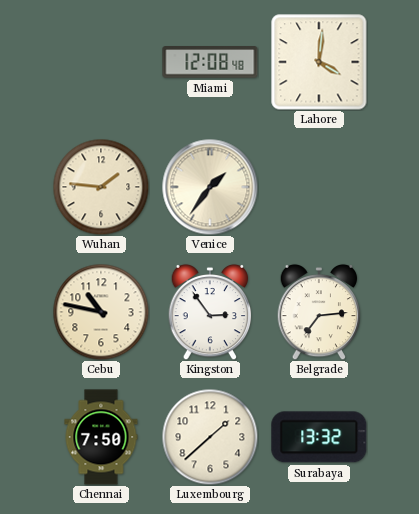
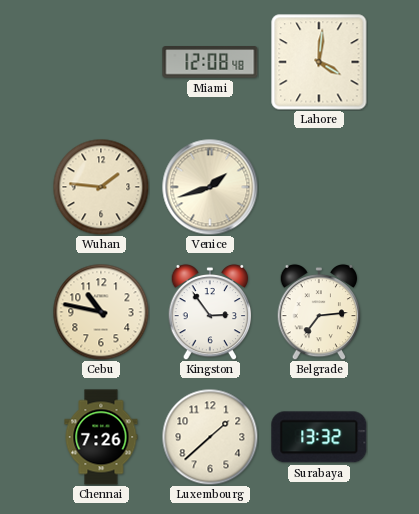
Venice: 1:36 -> 1:42 (210, 187)
Chennai: 7:50 -> 7:26 (101, 437)
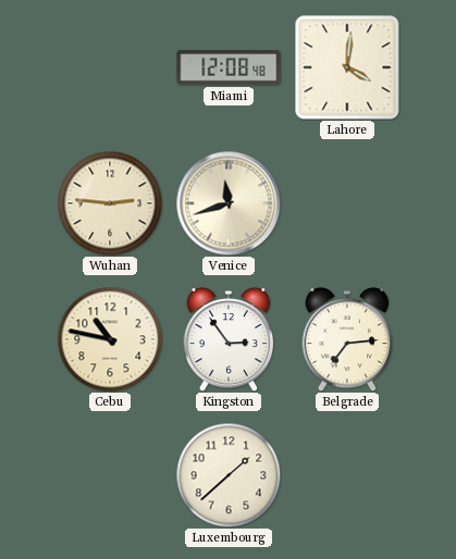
Wuhan: 1:46 -> 2:46 (110, 203)
Venice: 1:42 -> 11:42 (229, 203)
Chennai: 7:26 -> none (101, 437)
Surabaya: 13:32 -> none (319, 437)
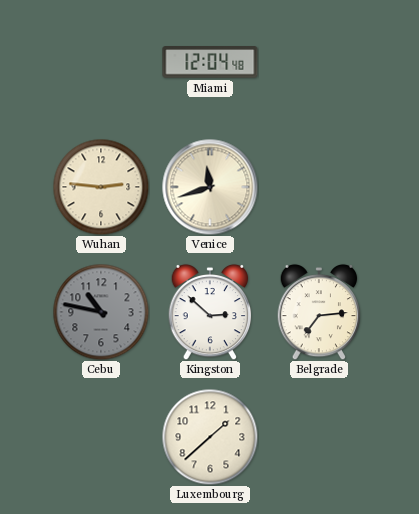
Miami: 12:08 -> 12:04 (210, 62)
Lahore: 4:01 -> none (347, 67)
Cebu dial: cream -> grey (101, 312)
Kingston: 2:54 -> 2:52 (210, 312)
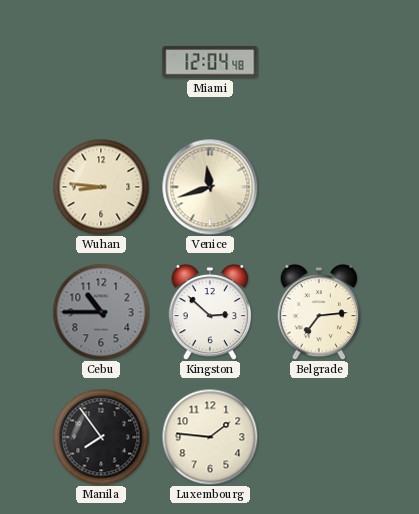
Wuhan: 2:46 -> 8:46 (101, 187)
Cebu: 10:47 -> 10:45 (101, 312)
Manila: none -> 7:54 (101, 437)
Luxembourg: 1:38 -> 1:46 (210, 437)
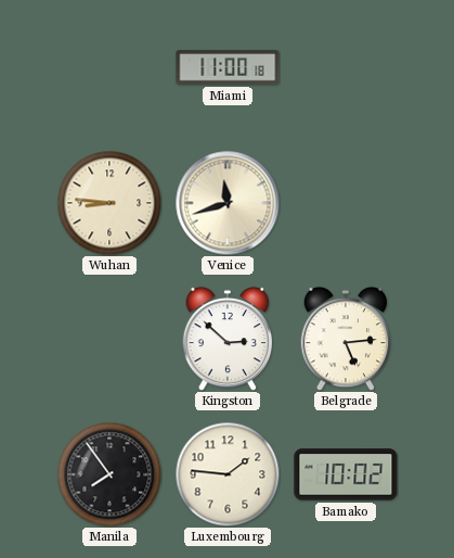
Miami: 12:04 -> 11:00 (228, 67)
Cebu: 10:45 -> none (101, 312)
Belgrade: 7:14 -> 5:14 (346, 339)
Bamako: none -> 10:02 (346, 474)
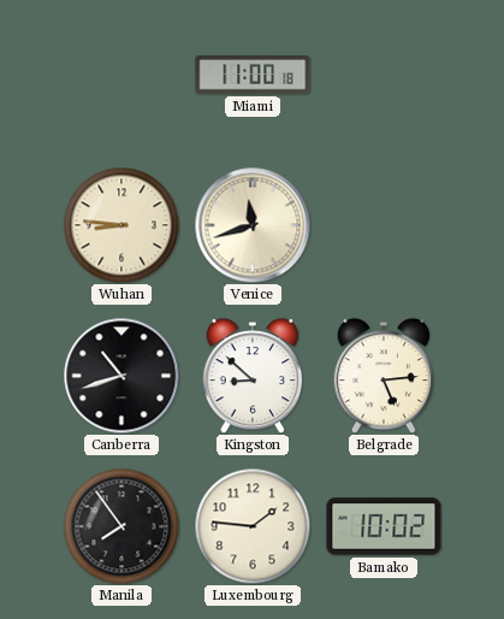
Canberra: none -> 10:42 (121, 376)
Kingston: 2:52 -> 8:52 (253, 376)
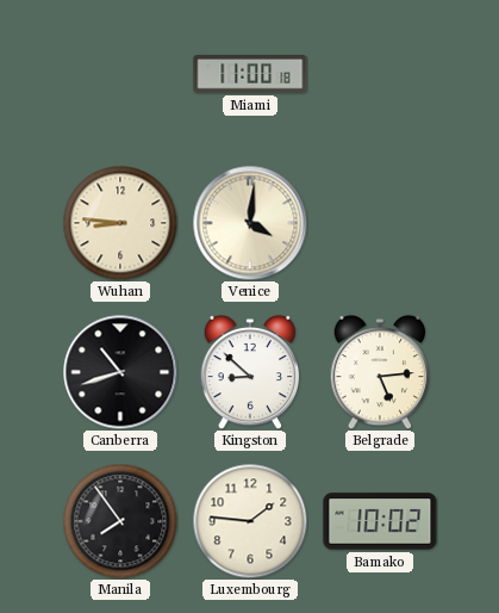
Venice: 11:42 -> 4:01 (250, 223)
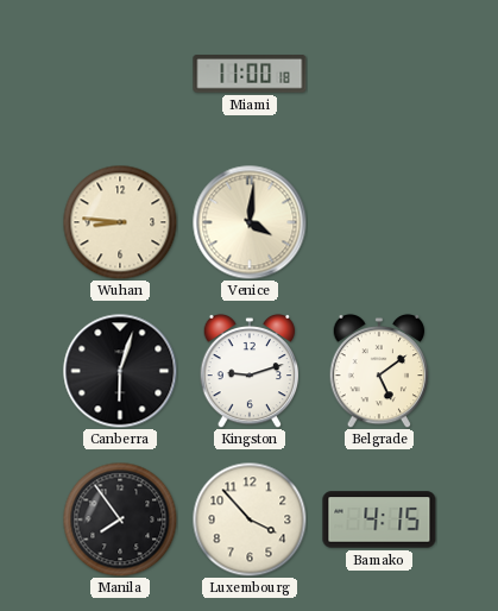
Canberra: 10:42 -> 6:03 (120, 371)
Kingston: 8:52 -> 9:12 (250, 371)
Belgrade: 5:14 -> 5:09 (379, 371)
Luxembourg: 1:46 -> 3:53 (250, 519)
Bamako: 10:02 -> 4:15 (379, 519)
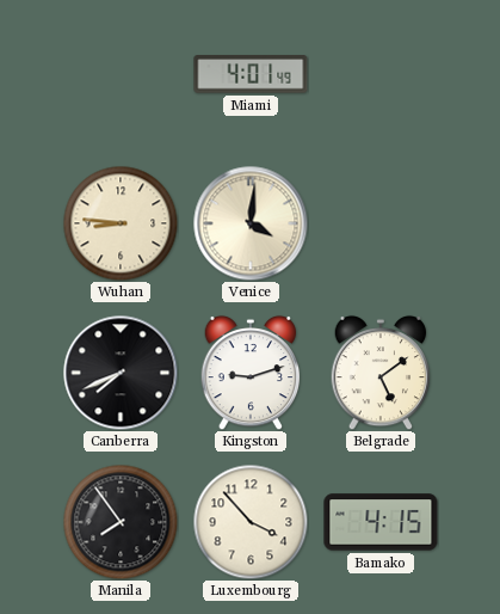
Miami: 11:00 -> 4:01 (251, 74)
Canberra: 6:03 -> 7:41 (121, 373)
